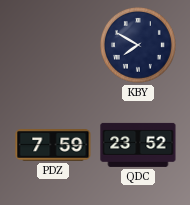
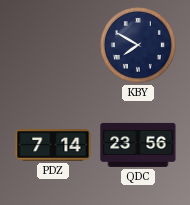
PDZ: 7:59 -> 7:14 (53, 146)
QDC: 23:52 -> 23:56 (138, 145)
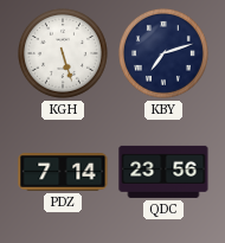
KGH: none -> 5:27 (63, 53)
KBY: 7:50 -> 7:12 (163, 53)
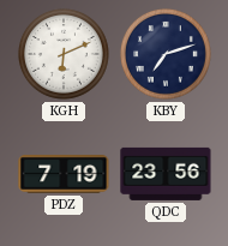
KGH: 5:27 -> 6:11 (64, 54)
PDZ: 7:14 -> 7:19 (64, 175)
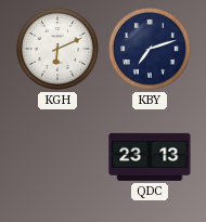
PDZ: 7:19 -> none (64, 175)
QDC: 23:56 -> 23:13 (150, 157)
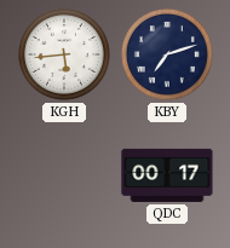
KGH: 6:11 -> 5:44 (64, 54)
QDC: 23:13 -> 00:17 (167, 175)
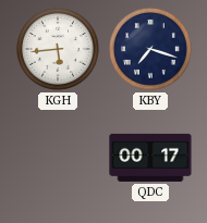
KBY: 7:12 -> 7:18 (150, 49)
